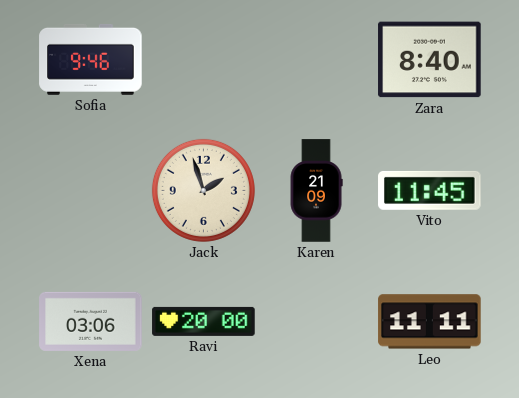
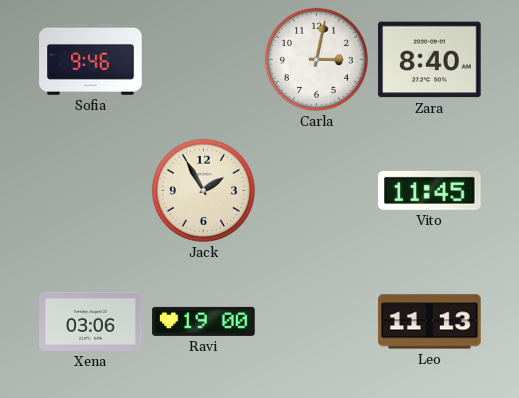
Carla: none -> 3:02 (316, 59)
Jack: 1:57 -> 1:55 (203, 190)
Karen: 21:09 -> none (316, 191)
Ravi: 20:00 -> 19:00 (204, 321)
Leo: 11:11 -> 11:13 (430, 322)
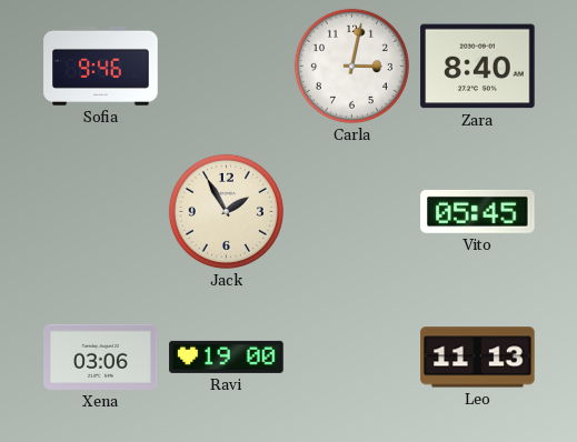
Vito: 11:45 -> 05:45 (478, 211)
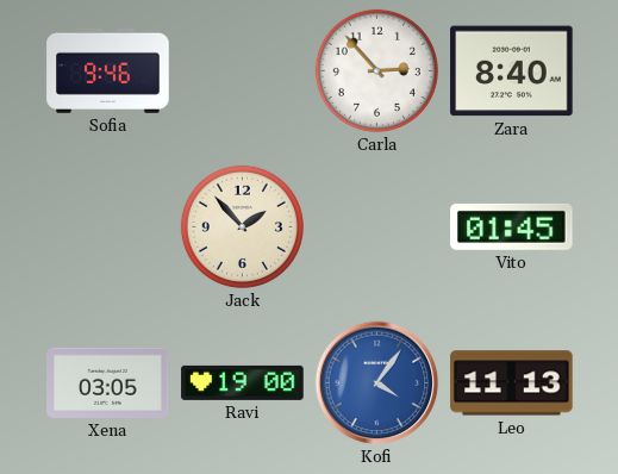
Carla: 3:02 -> 2:53 (376, 70)
Jack: 1:55 -> 1:53 (242, 226)
Vito: 05:45 -> 01:45 (512, 226)
Xena: 03:06 -> 03:05 (108, 382)
Kofi: none -> 4:06 (377, 383)
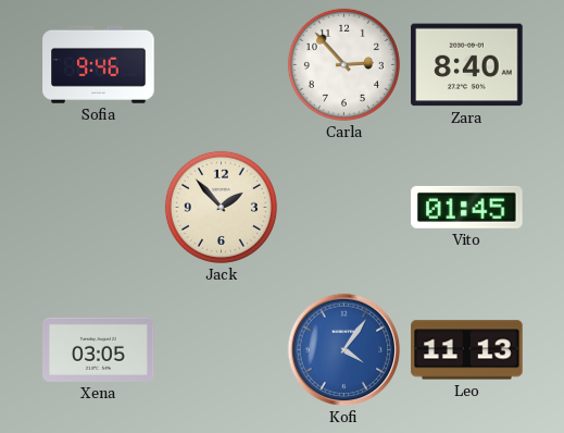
Ravi: 19:00 -> none (243, 382)
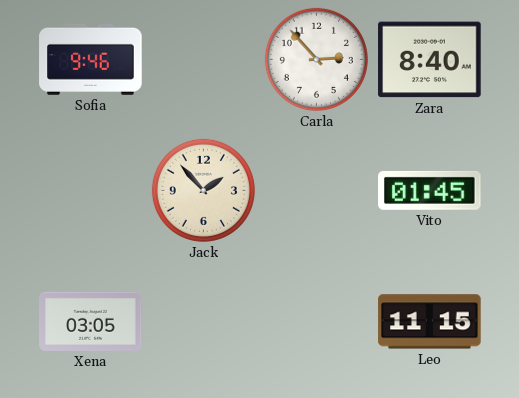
Kofi: 4:06 -> none (344, 350)
Leo: 11:13 -> 11:15 (430, 322)
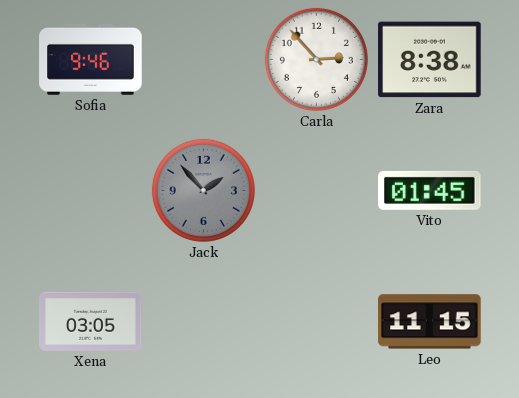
Zara: 8:40 -> 8:38 (430, 60)
Jack dial: cream -> grey (203, 190)
